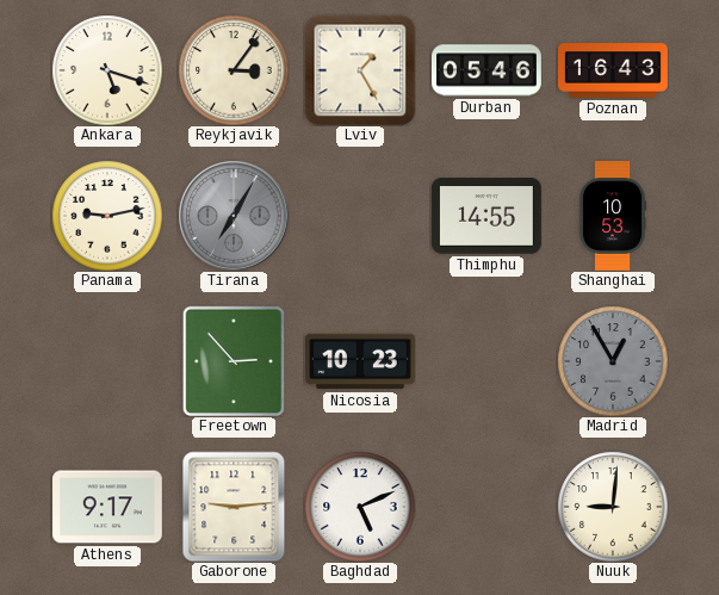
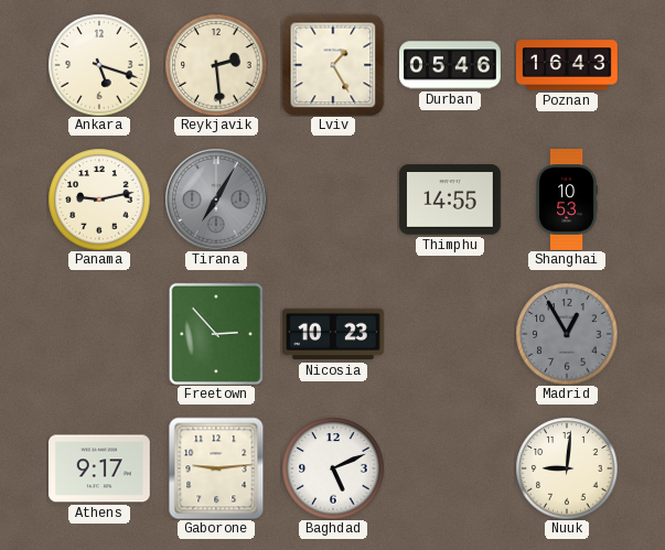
Reykjavik: 3:06 -> 2:29 (216, 65)
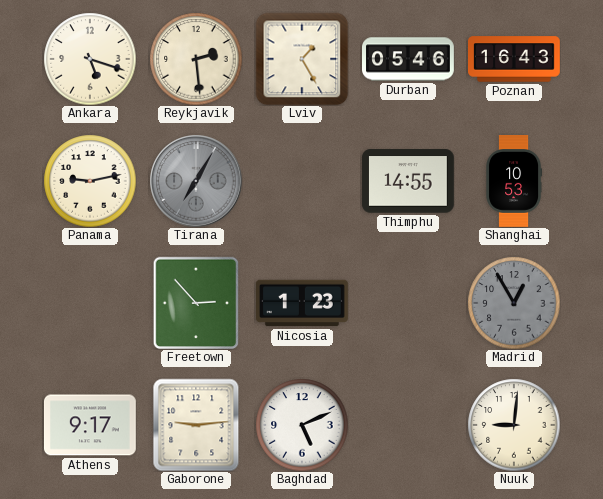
Nicosia: 10:23 -> 1:23 (303, 303)
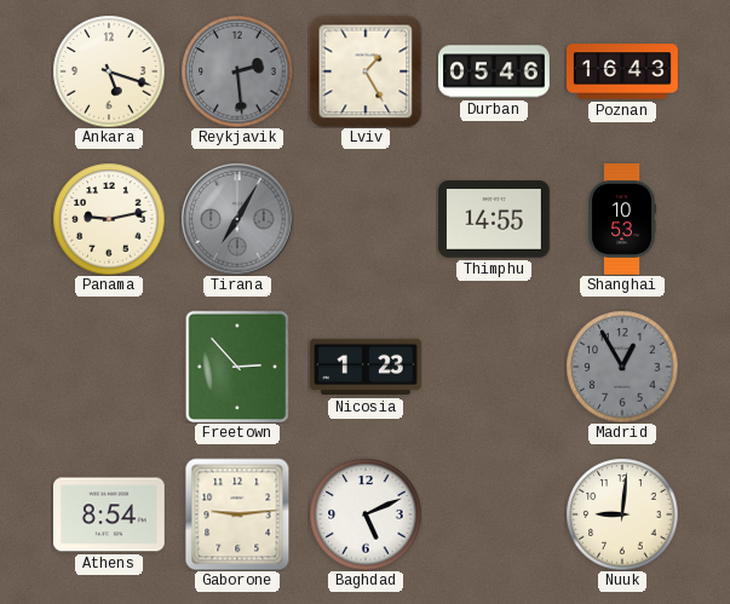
Reykjavik dial: cream -> grey (237, 71)
Athens: 9:17 -> 8:54 (109, 514)
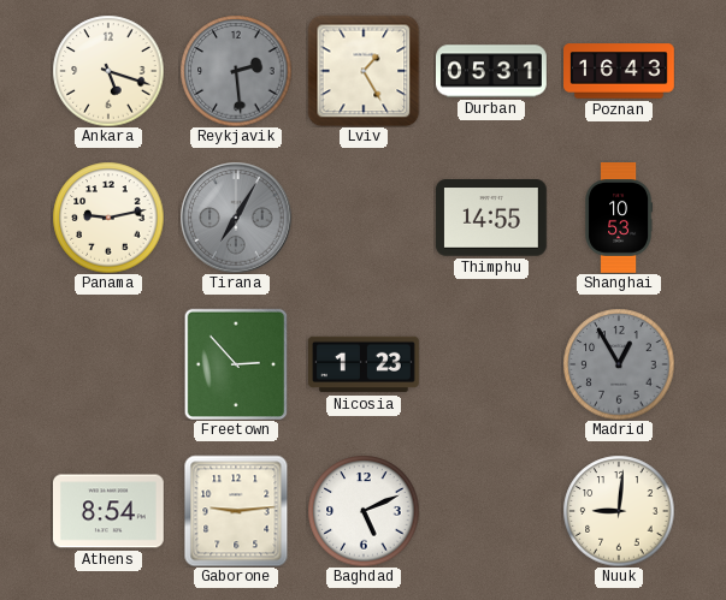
Durban: 05:46 -> 05:31 (492, 71)
